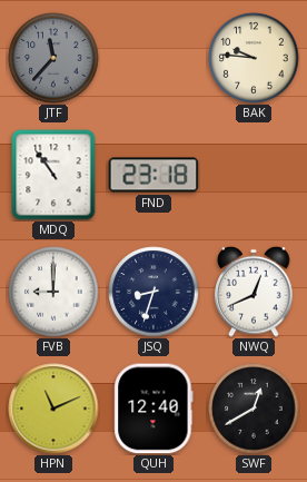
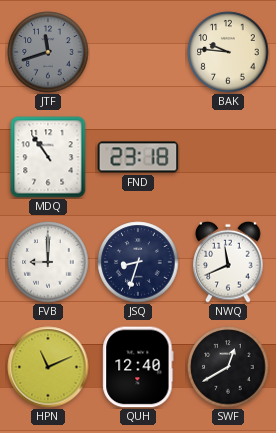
JTF: 11:37 -> 11:42 (48, 52)
NWQ: 12:41 -> 11:41 (228, 262)
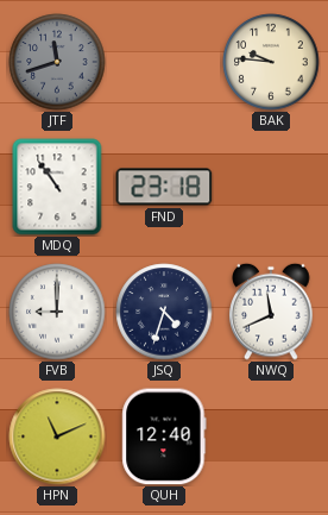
JSQ: 8:33 -> 4:33 (164, 312)
SWF: 12:40 -> none (228, 367)
